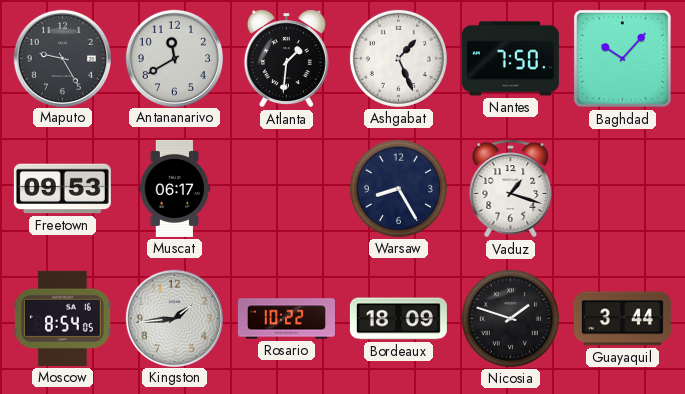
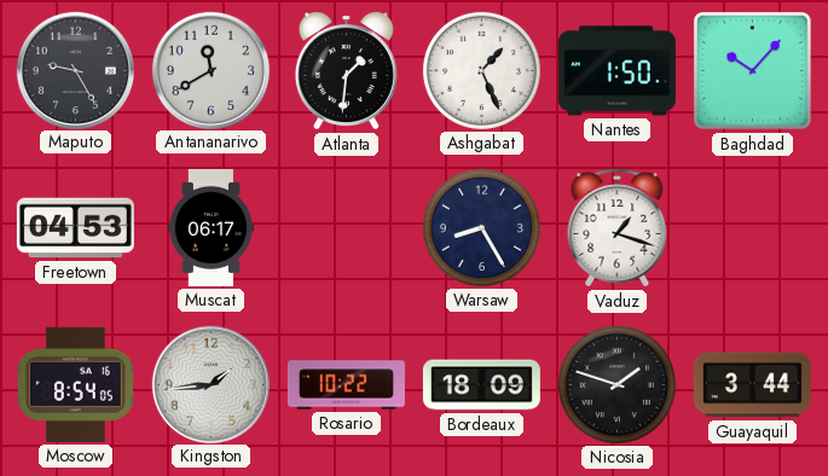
Nantes: 7:50 -> 1:50 (616, 71)
Freetown: 09:53 -> 04:53 (75, 228)
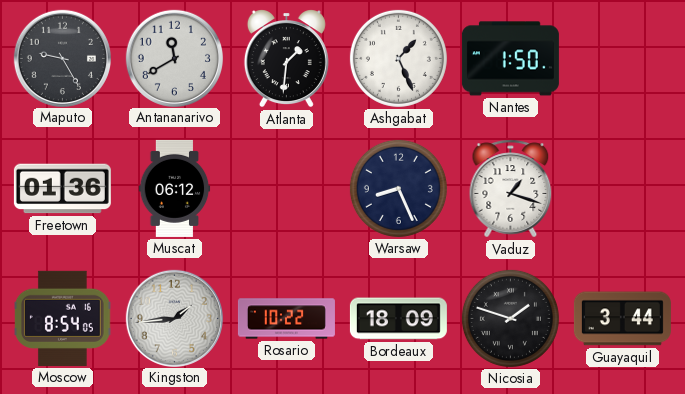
Baghdad: 10:07 -> none (752, 70)
Freetown: 04:53 -> 01:36 (62, 189)
Muscat: 06:17 -> 06:12 (175, 188)
Warsaw: 8:25 -> 8:26 (398, 188)
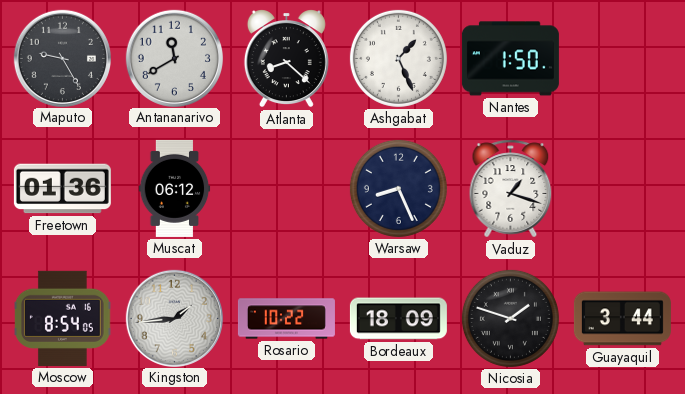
Atlanta: 1:31 -> 8:22 (286, 59)
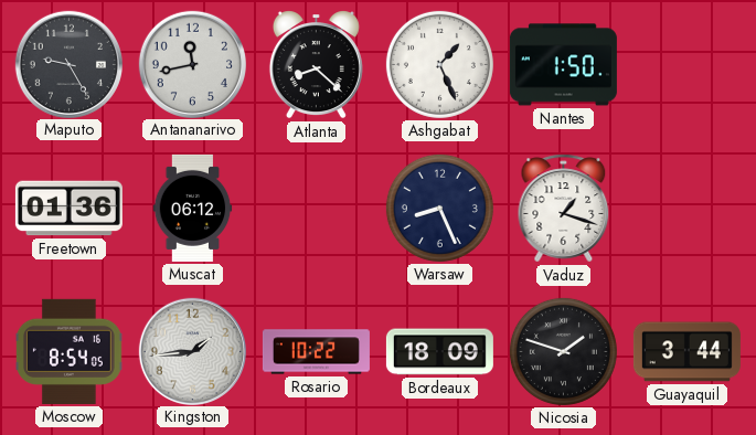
Antananarivo: 11:40 -> 11:43 (192, 64)
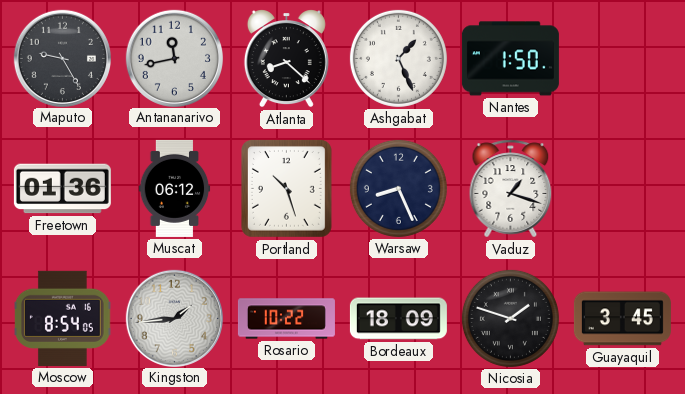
Portland: none -> 10:27 (286, 188)
Guayaquil: 3:44 -> 3:45 (622, 319)
